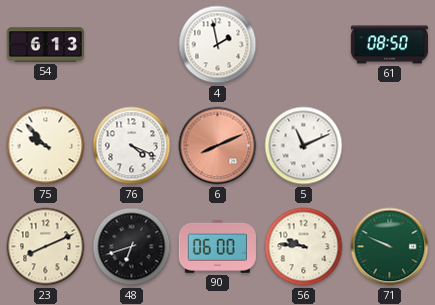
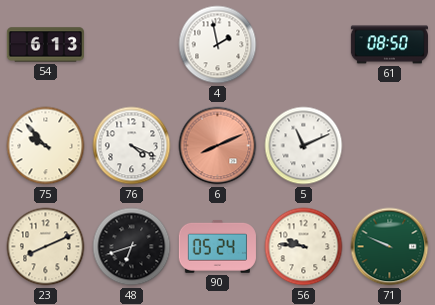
90: 06:00 -> 05:24 (217, 246)
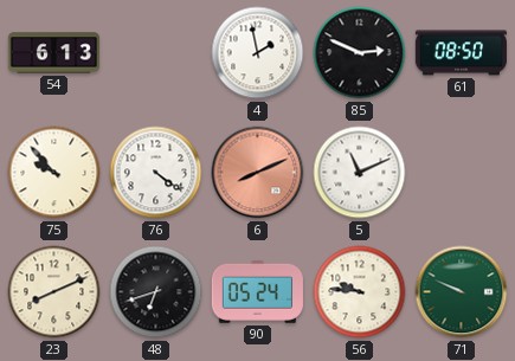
85: none -> 2:49 (360, 53)
76: 4:19 -> 4:21 (156, 173)
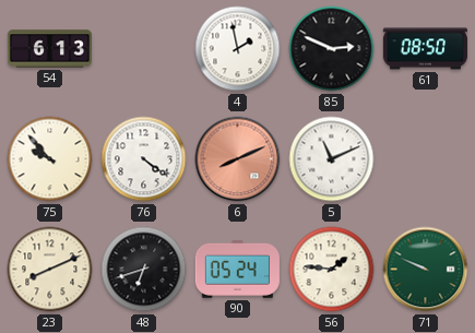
56: 9:46 -> 1:46 (332, 270)
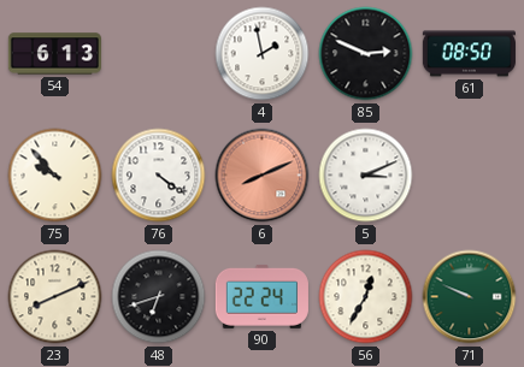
5: 11:11 -> 3:11 (366, 176)
90: 05:24 -> 22:24 (261, 296)
56: 1:46 -> 12:35 (366, 297)
